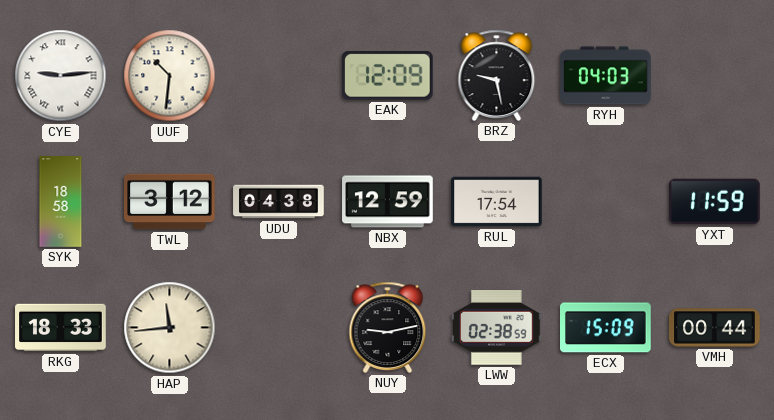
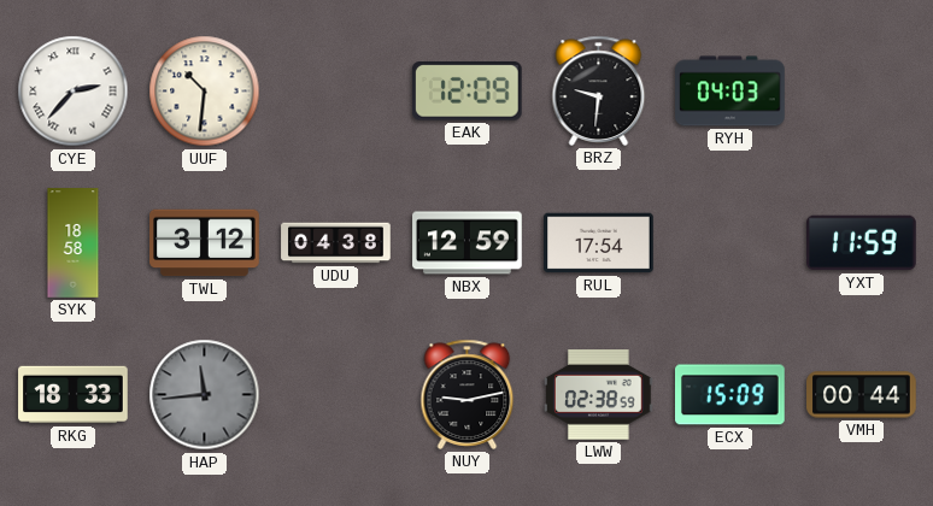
CYE: 9:14 -> 2:37 (74, 92)
BRZ: 9:28 -> 9:31 (599, 90)
HAP dial: cream -> grey (205, 395)
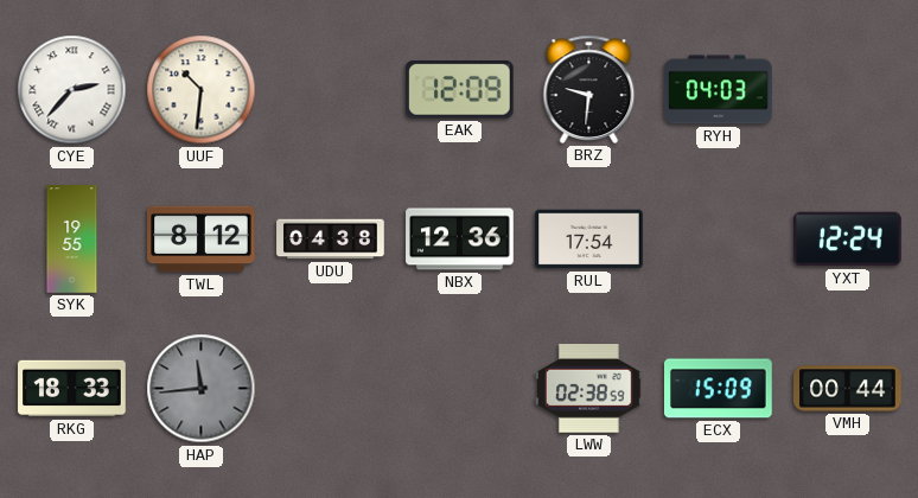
SYK: 18:58 -> 19:55 (72, 240)
TWL: 3:12 -> 8:12 (202, 240)
NBX: 12:59 -> 12:36 (460, 240)
YXT: 11:59 -> 12:24 (848, 240)
NUY: 9:13 -> none (468, 394)
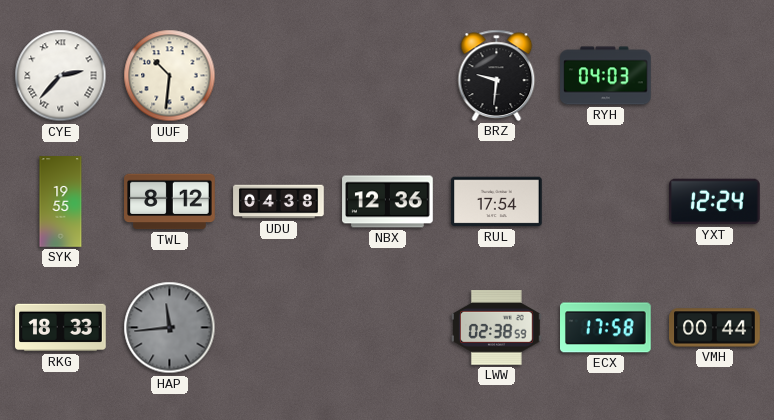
EAK: 12:09 -> none (459, 90)
ECX: 15:09 -> 17:58 (606, 328)
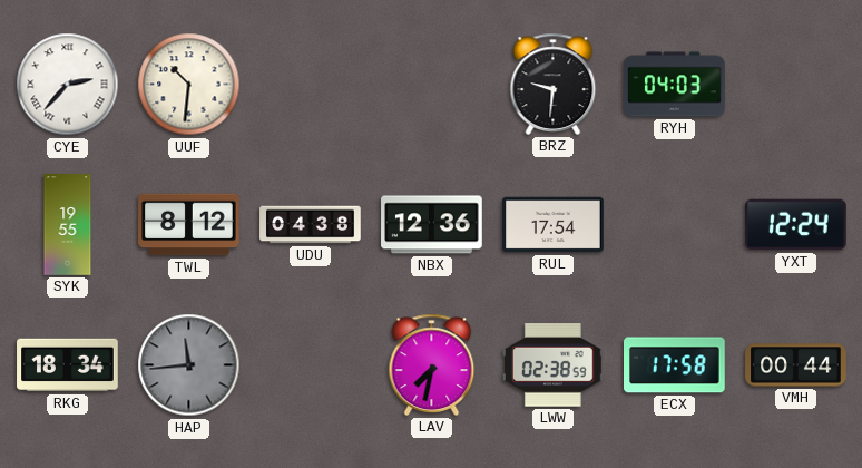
RKG: 18:33 -> 18:34 (68, 365)
LAV: none -> 7:32 (432, 364)
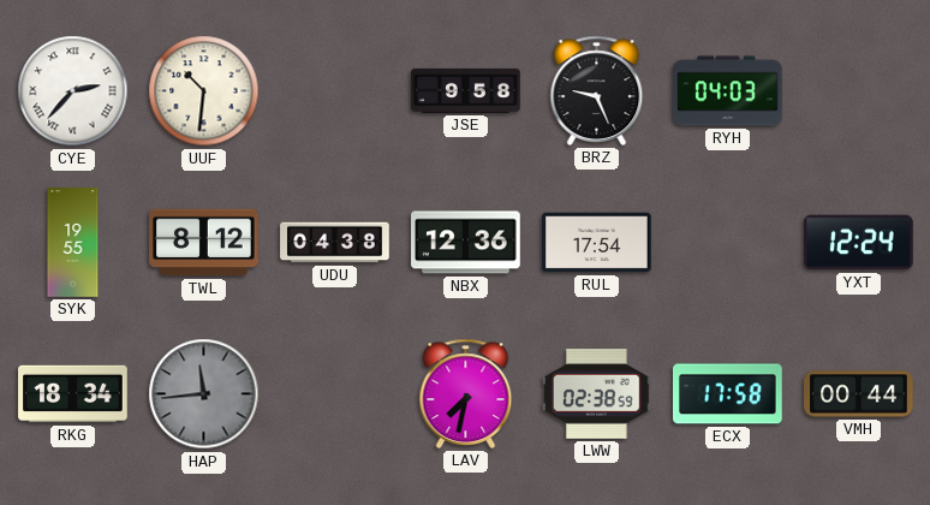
JSE: none -> 9:58 (466, 90)
BRZ: 9:31 -> 9:26 (597, 90)
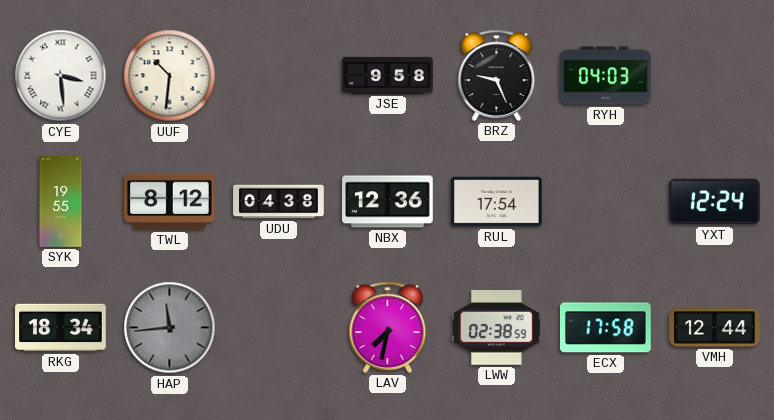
CYE: 2:37 -> 3:29 (61, 76)
VMH: 00:44 -> 12:44 (715, 328)
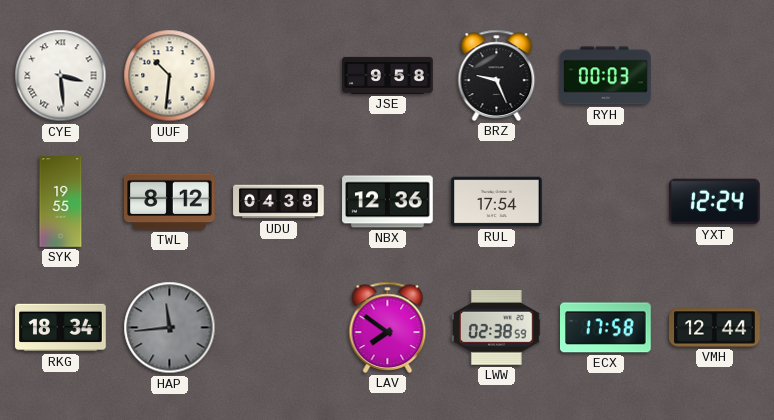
RYH: 04:03 -> 00:03 (606, 76)
LAV: 7:32 -> 7:51 (388, 327)
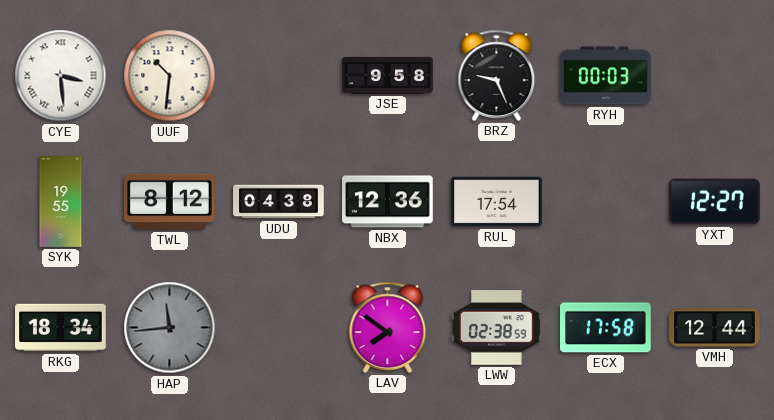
YXT: 12:24 -> 12:27 (715, 202)
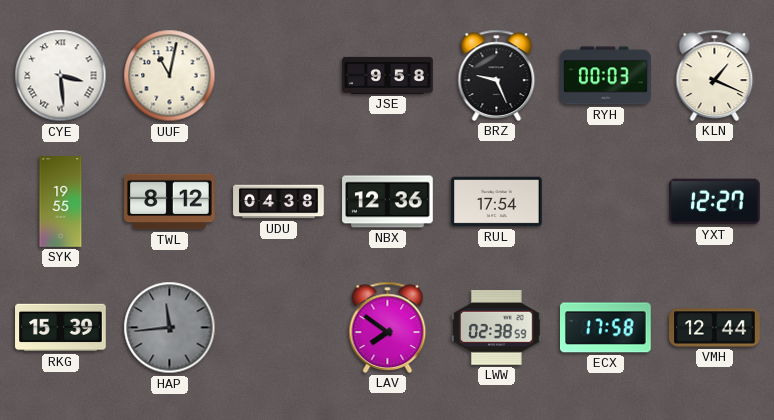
UUF: 10:31 -> 11:02 (170, 76)
KLN: none -> 1:19 (715, 75)
RKG: 18:34 -> 15:39 (61, 328)
